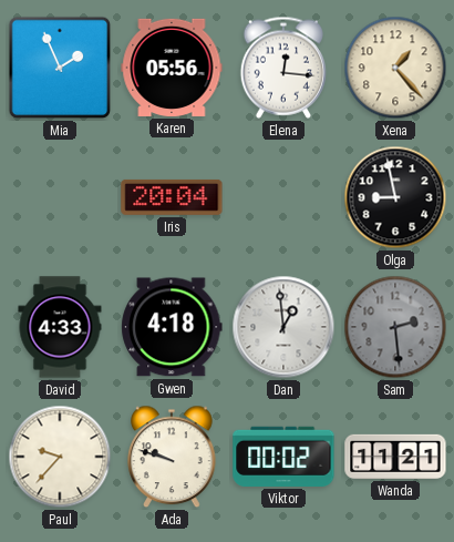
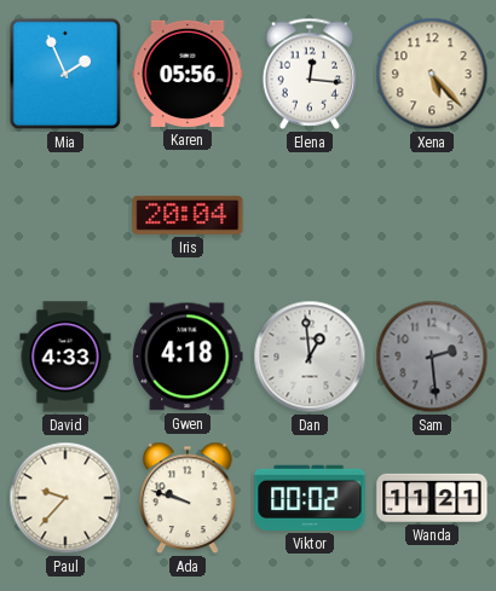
Xena: 1:23 -> 5:23 (432, 74)
Olga: 8:58 -> none (395, 197)
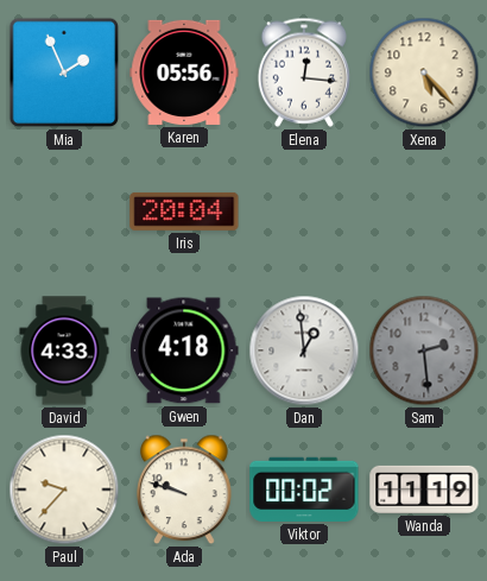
Wanda: 11:21 -> 11:19 (424, 490)
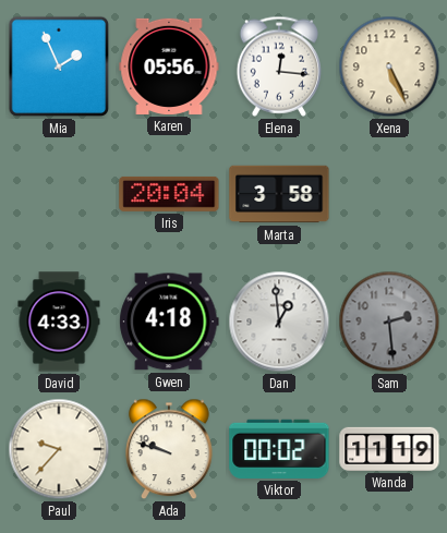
Xena: 5:23 -> 5:26 (389, 66)
Marta: none -> 3:58 (279, 194)
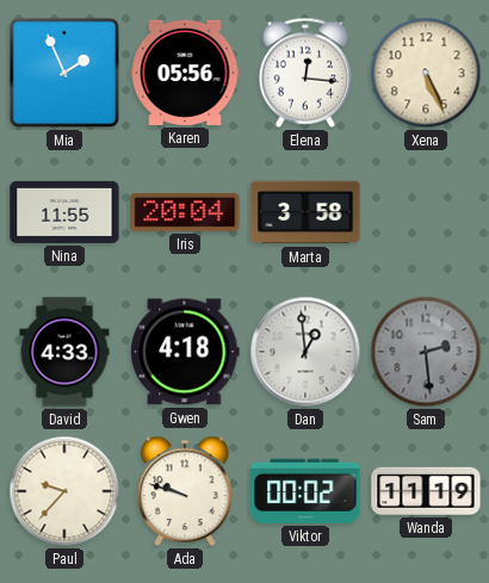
Nina: none -> 11:55 (64, 212)
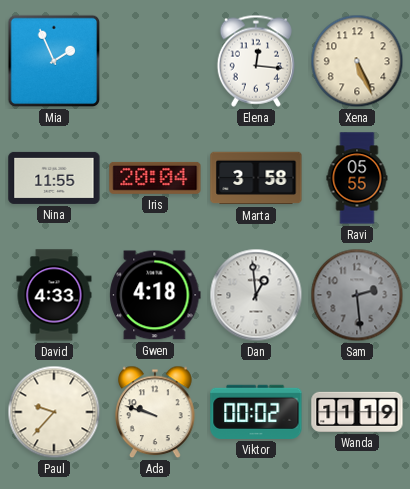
Karen: 05:56 -> none (185, 73)
Ravi: none -> 05:55 (357, 178)
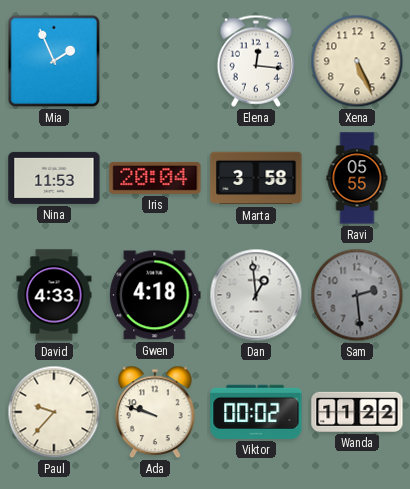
Nina: 11:55 -> 11:53 (54, 178)
Wanda: 11:19 -> 11:22 (357, 412)
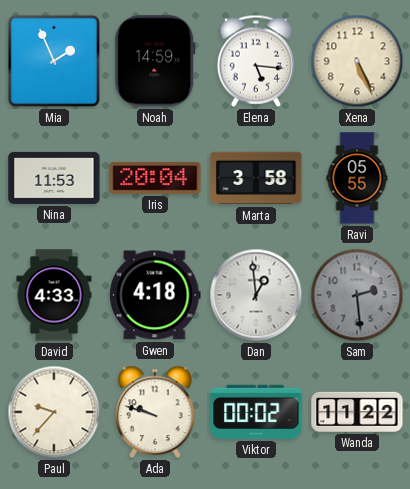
Noah: none -> 14:59 (155, 61)
Elena: 12:16 -> 5:16 (255, 61)
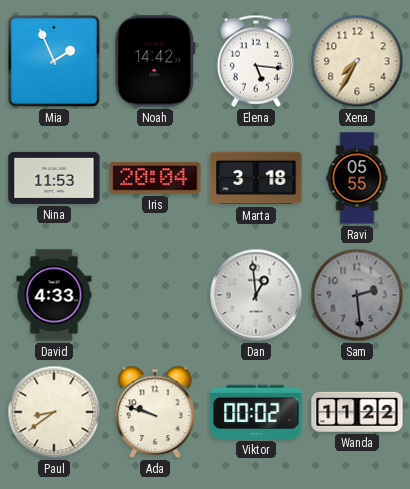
Noah: 14:59 -> 14:42 (155, 61)
Xena: 5:26 -> 7:35 (357, 61)
Marta: 3:58 -> 3:18 (256, 178)
Gwen: 4:18 -> none (155, 295)
Paul: 9:37 -> 8:39 (54, 412)
